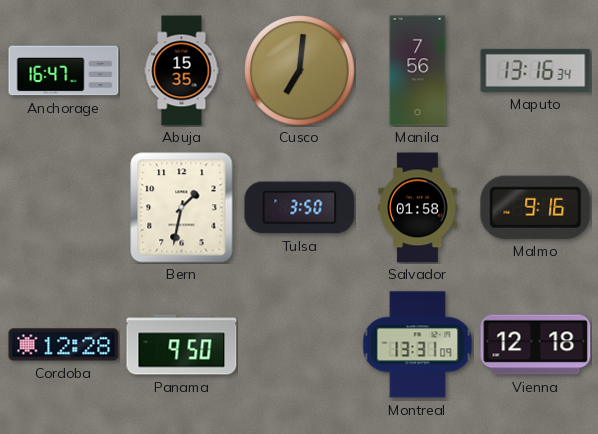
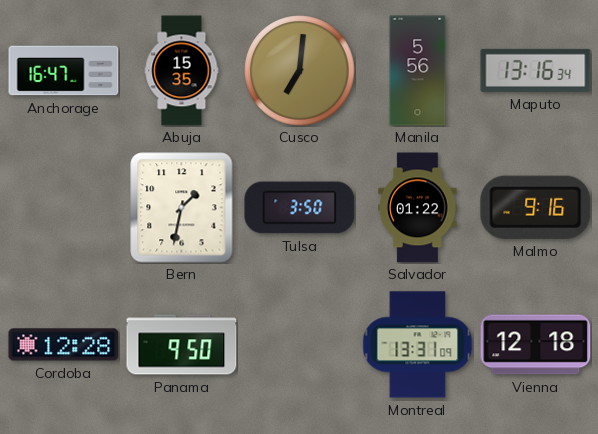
Manila: 7:56 -> 5:56 (418, 71)
Salvador: 01:58 -> 01:22 (418, 208)
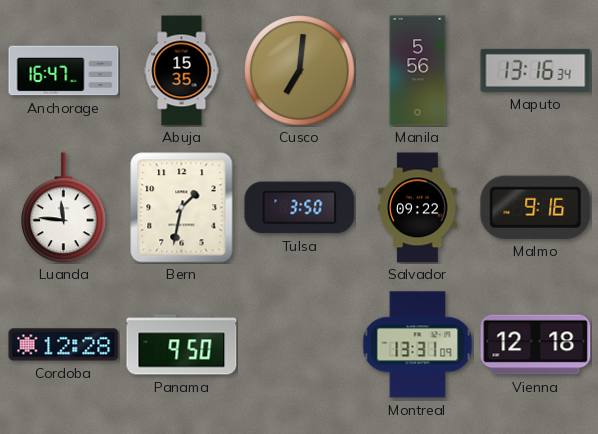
Luanda: none -> 11:46 (64, 208)
Salvador: 01:22 -> 09:22 (418, 208)
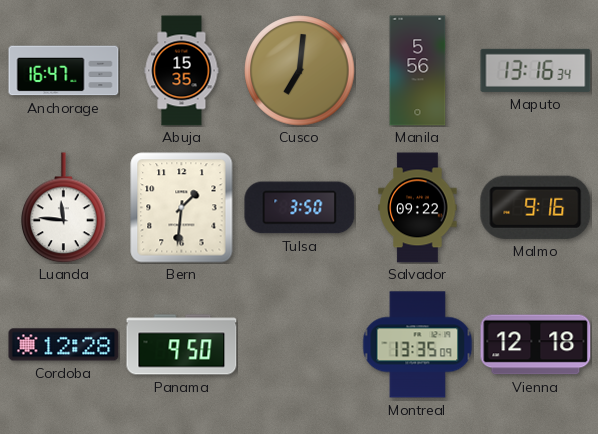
Bern: 1:32 -> 1:31 (182, 208)
Montreal: 13:31 -> 13:35 (418, 345)
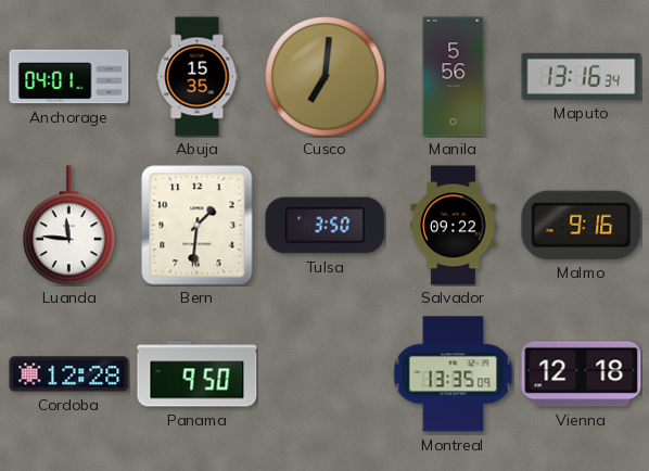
Anchorage: 16:47 -> 04:01 (69, 77)
